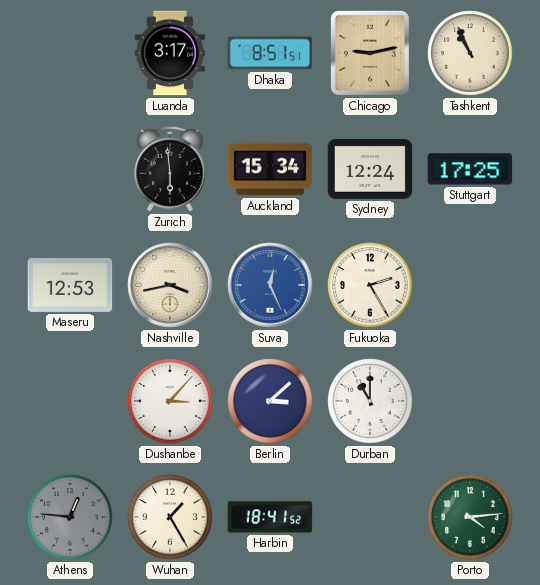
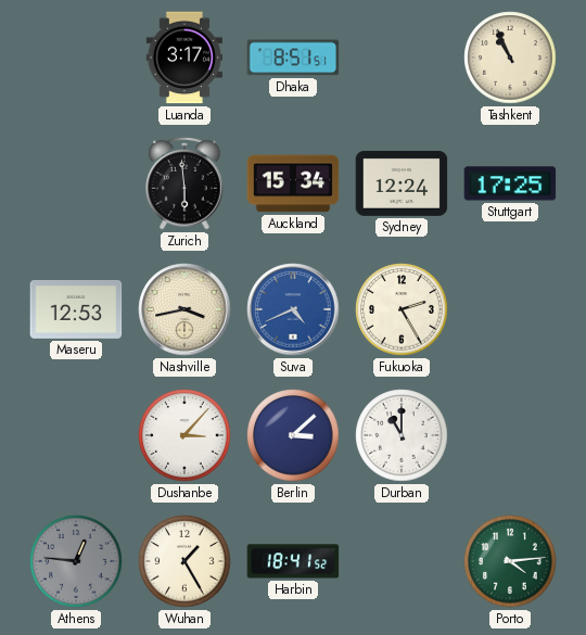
Chicago: 9:13 -> none (370, 53)
Suva: 12:26 -> 4:41 (293, 309)
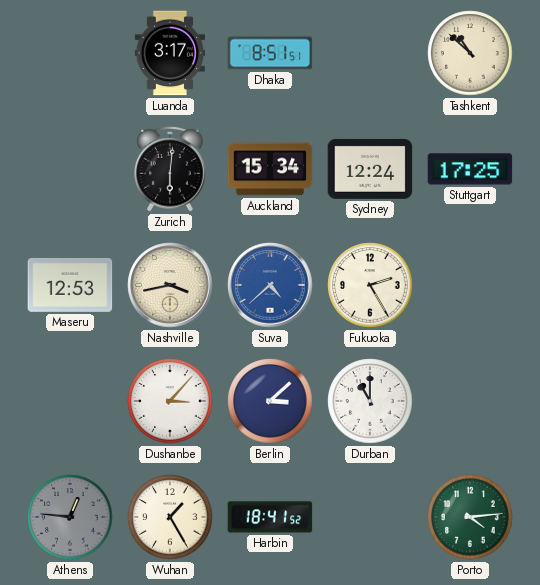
Tashkent: 10:56 -> 10:52 (470, 53)
Zurich: 5:59 -> 6:01 (170, 169)
Suva: 4:41 -> 4:38 (270, 285)
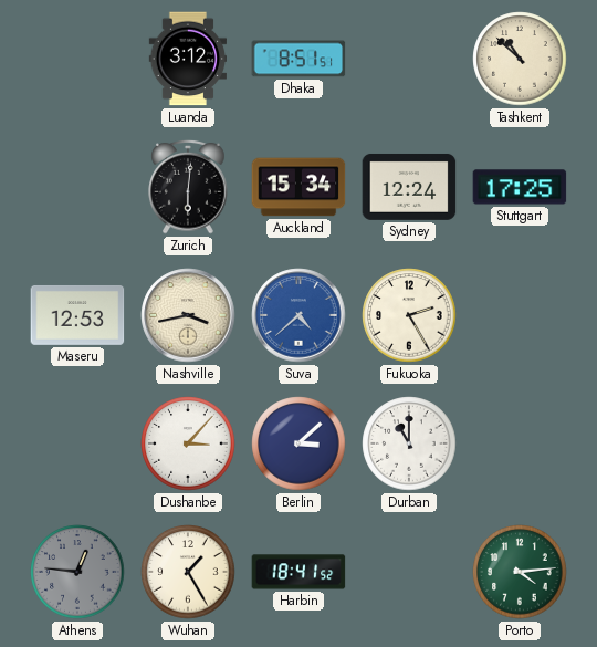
Luanda: 3:17 -> 3:12 (187, 59)
